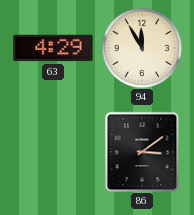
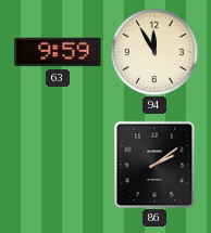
63: 4:29 -> 9:59 (58, 52)
86: 3:09 -> 2:09 (154, 165)
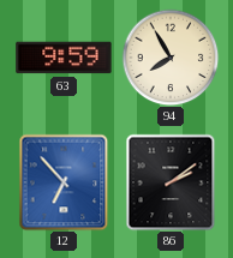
94: 11:55 -> 7:55 (171, 58)
12: none -> 6:53 (64, 182)
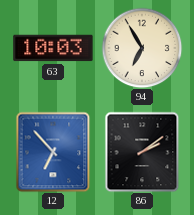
63: 9:59 -> 10:03 (53, 48)
94: 7:55 -> 6:55 (142, 48)
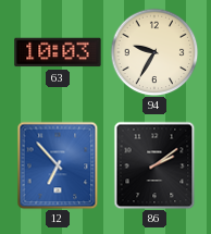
94: 6:55 -> 9:35 (154, 52)
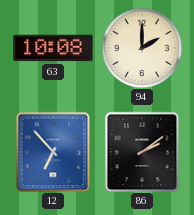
63: 10:03 -> 10:08 (53, 48)
94: 9:35 -> 2:00 (142, 48)
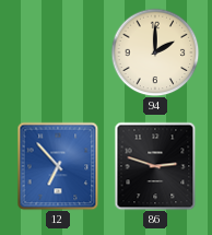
63: 10:08 -> none (53, 48)
86: 2:09 -> 2:48 (155, 166)
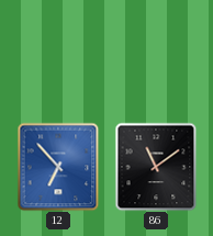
94: 2:00 -> none (155, 52)
86: 2:48 -> 11:09 (156, 167)
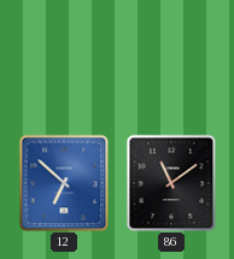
12: 6:53 -> 6:52 (64, 183)
